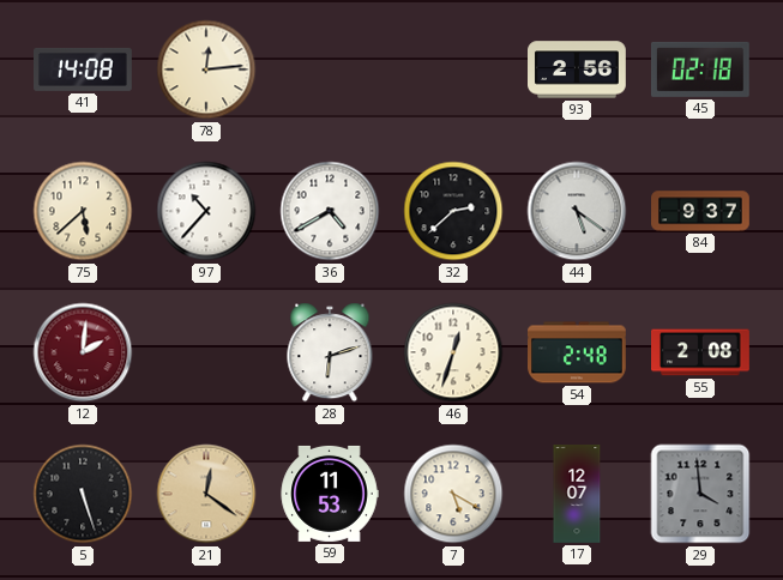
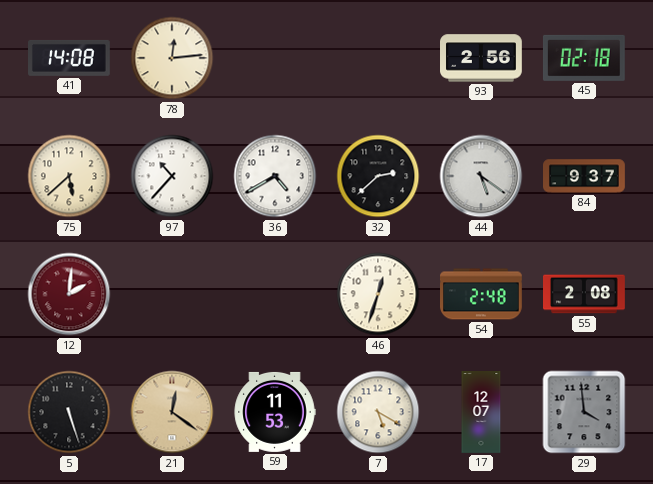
28: 6:12 -> none (330, 352)
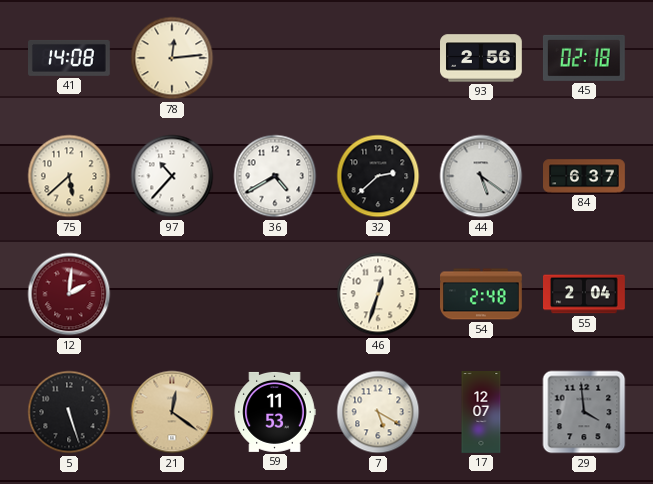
84: 9:37 -> 6:37 (585, 176)
55: 2:08 -> 2:04 (585, 294)
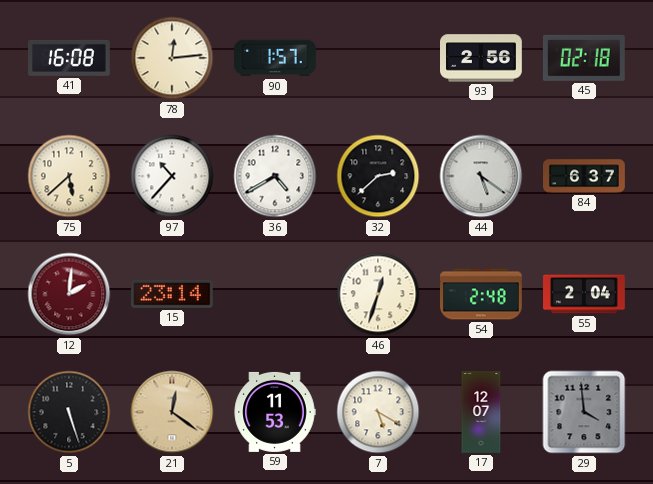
41: 14:08 -> 16:08 (70, 58)
90: none -> 1:57 (276, 58)
15: none -> 23:14 (172, 294)
